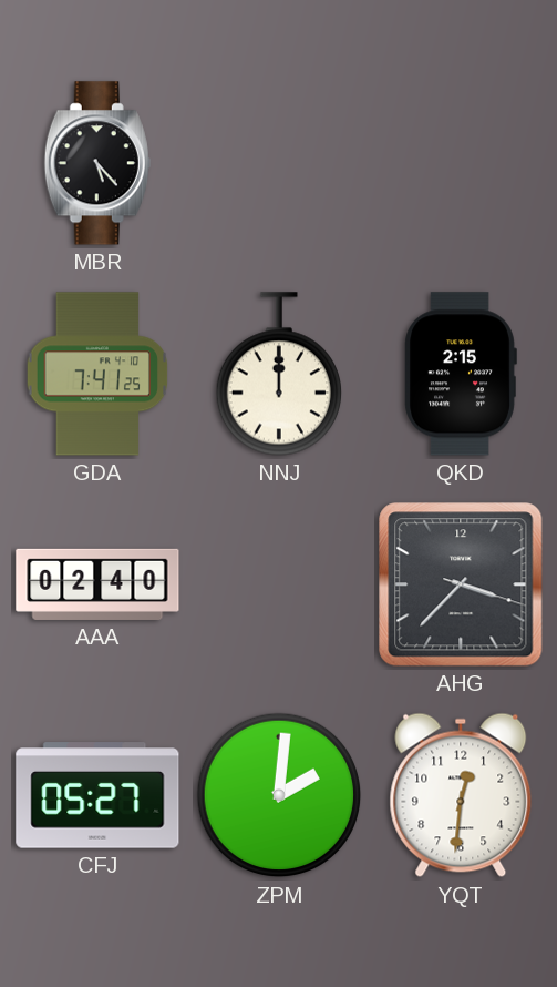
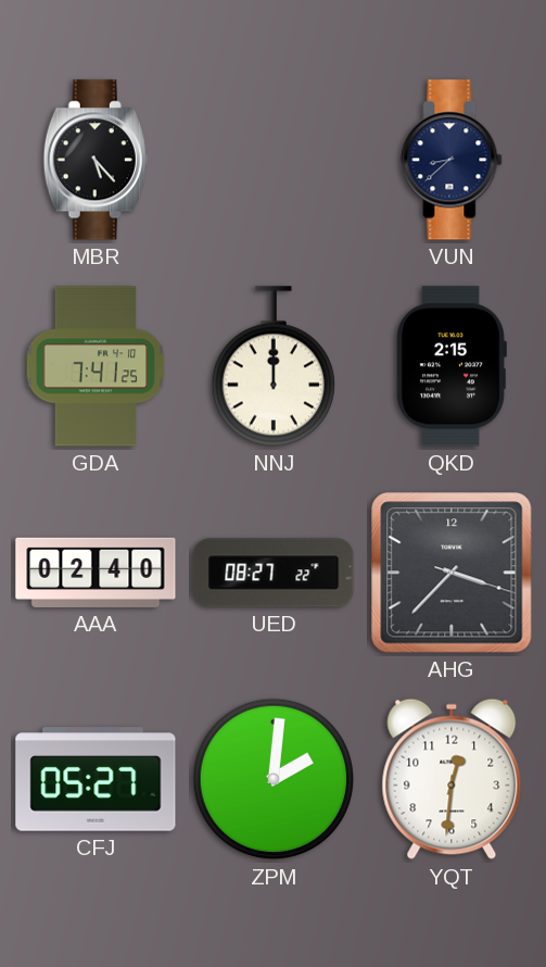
VUN: none -> 8:38 (452, 160)
UED: none -> 08:27 (274, 573)
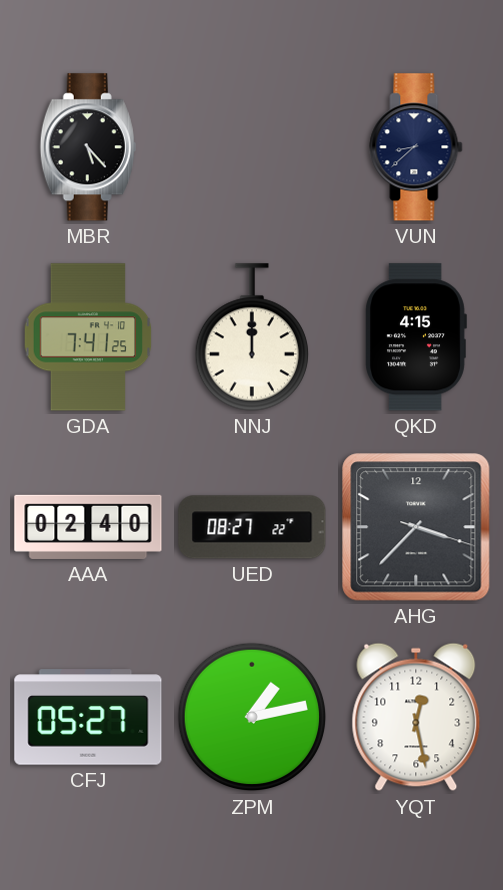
QKD: 2:15 -> 4:15 (416, 337)
ZPM: 2:01 -> 1:13 (252, 717)
YQT: 12:31 -> 12:28 (416, 717)
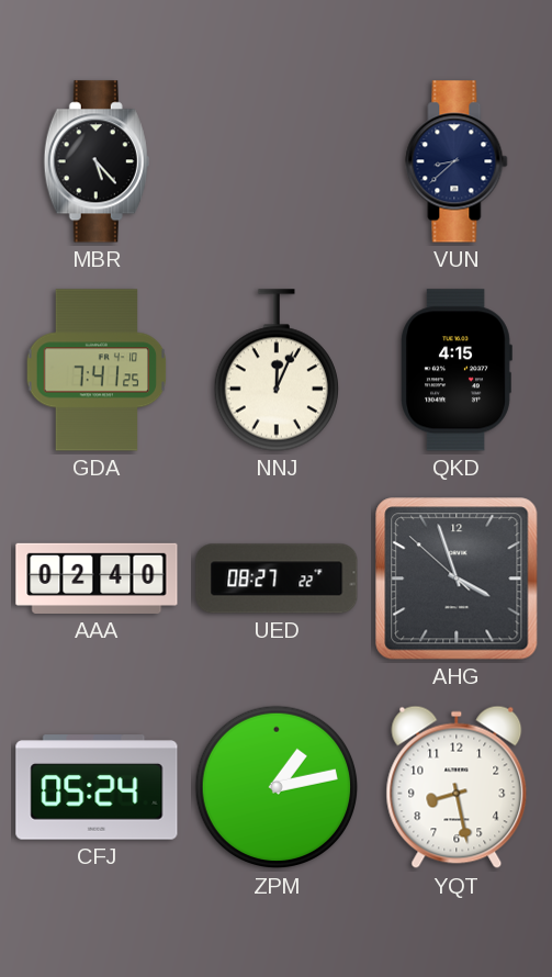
NNJ: 12:00 -> 12:04 (277, 370)
AHG: 3:37 -> 3:56 (457, 579)
CFJ: 05:27 -> 05:24 (97, 787)
YQT: 12:28 -> 8:28 (457, 787)
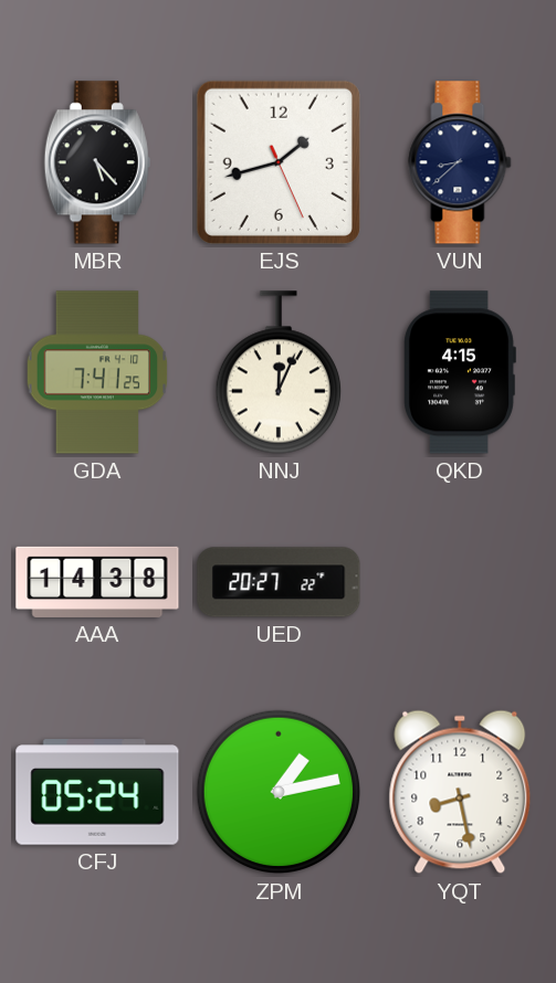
EJS: none -> 1:42 (279, 162)
AAA: 02:40 -> 14:38 (97, 582)
UED: 08:27 -> 20:27 (279, 582)
AHG: 3:56 -> none (457, 579)
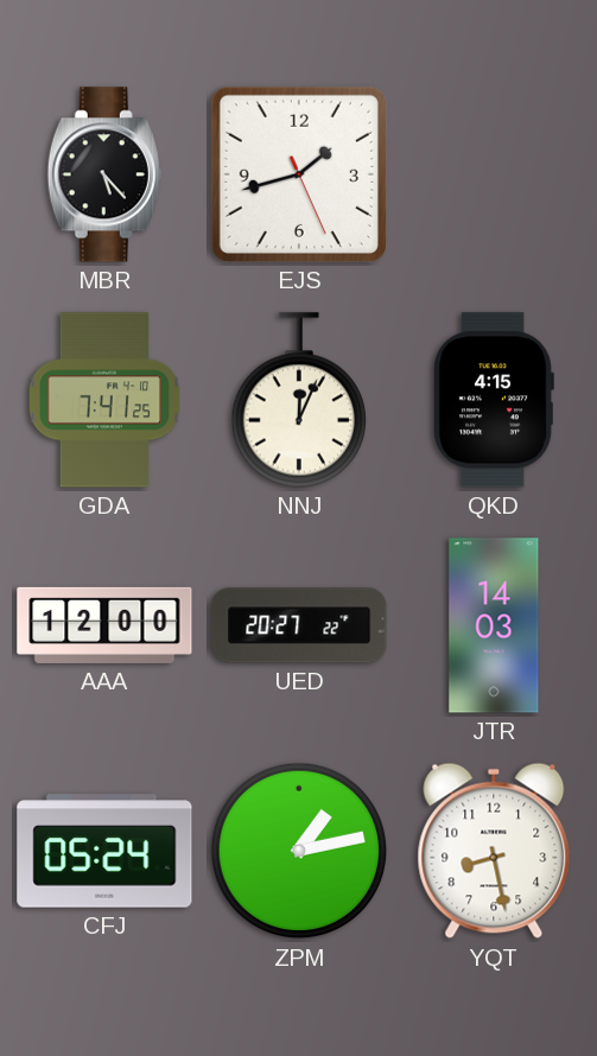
VUN: 8:38 -> none (460, 162)
AAA: 14:38 -> 12:00 (104, 625)
JTR: none -> 14:03 (494, 625)
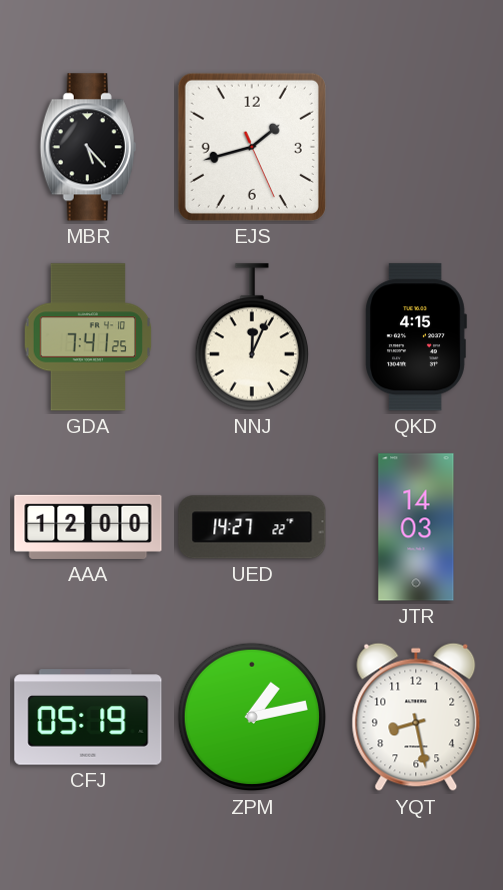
UED: 20:27 -> 14:27 (252, 527)
CFJ: 05:24 -> 05:19 (88, 717)
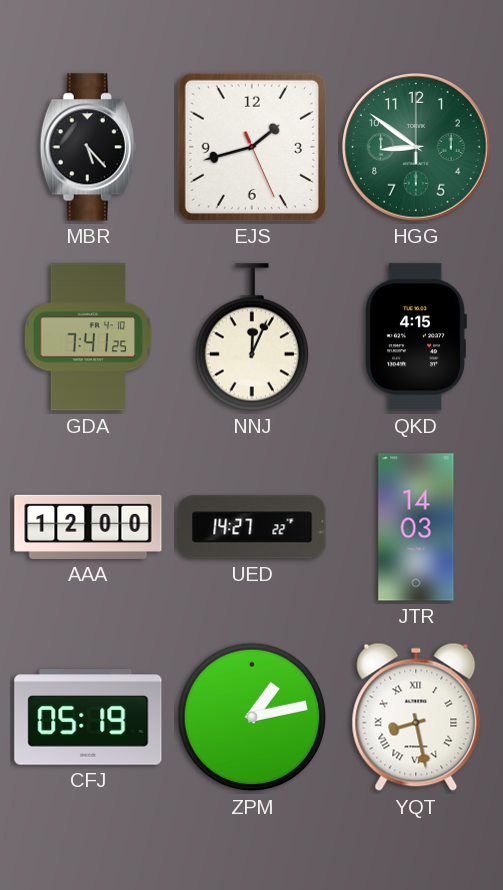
HGG: none -> 8:51 (417, 148)
YQT numerals: Arabic -> Roman (416, 717)
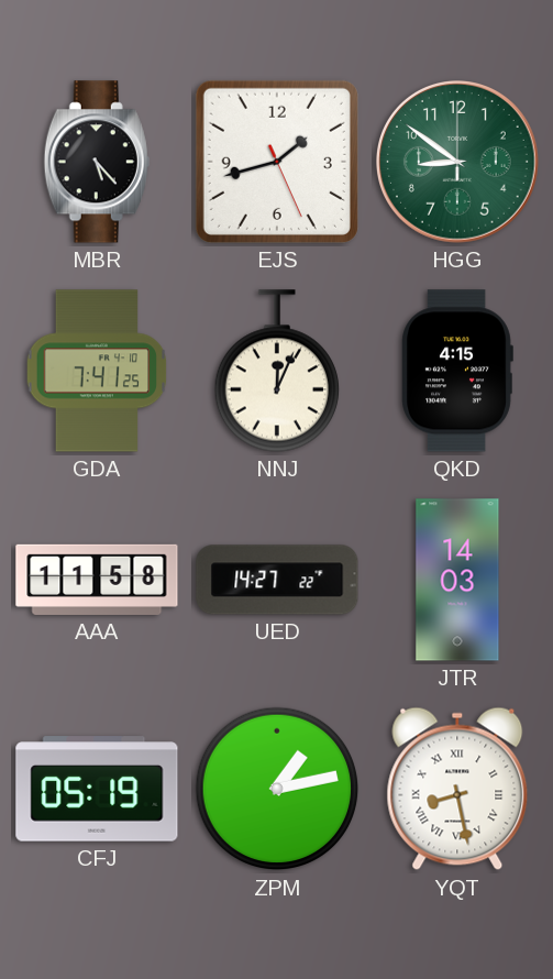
AAA: 12:00 -> 11:58 (97, 580)
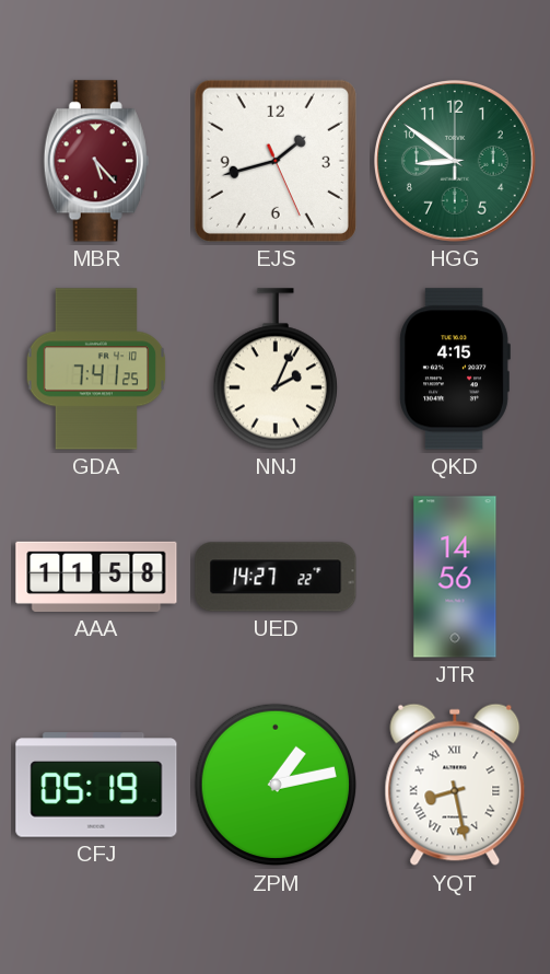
MBR dial: black -> burgundy (96, 161)
NNJ: 12:04 -> 2:04 (276, 369)
JTR: 14:03 -> 14:56 (455, 577)
